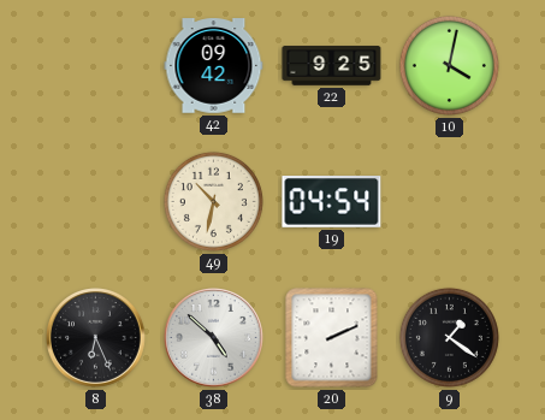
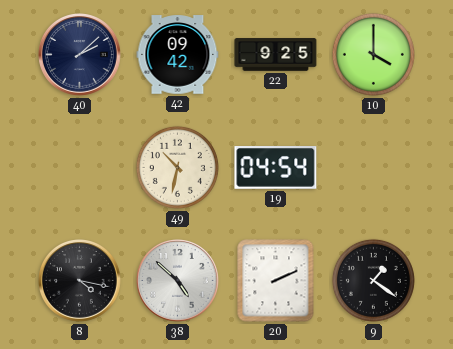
40: none -> 2:08 (80, 55)
10: 4:02 -> 4:00 (373, 54)
8: 6:26 -> 4:17 (80, 281)
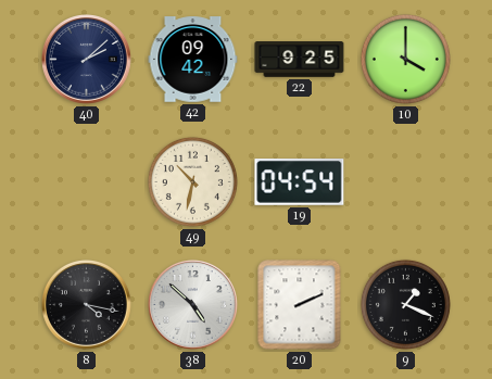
9: 1:21 -> 1:19 (405, 304)
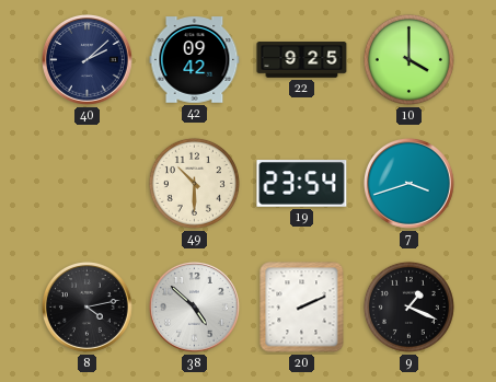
49: 10:32 -> 10:30 (194, 183)
19: 04:54 -> 23:54 (302, 184)
7: none -> 3:42 (410, 184)
8: 4:17 -> 4:13 (88, 308)
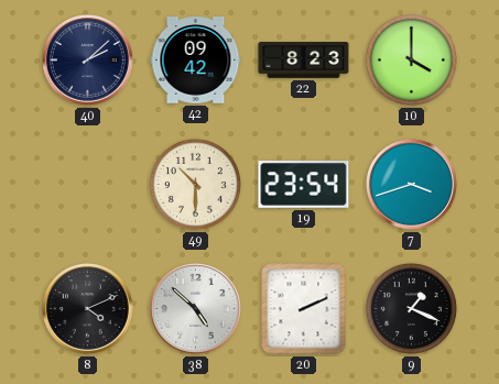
22: 9:25 -> 8:23 (304, 61)
8: 4:13 -> 4:11 (88, 309)
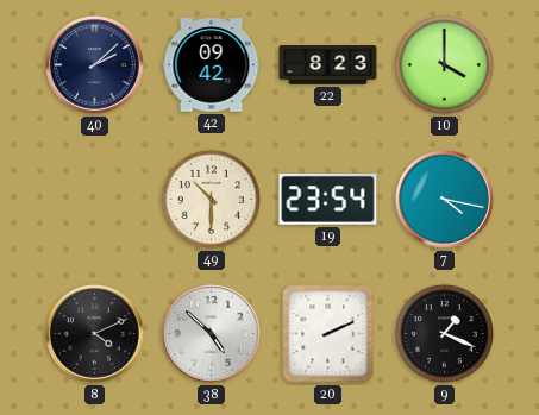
7: 3:42 -> 4:17 (445, 200)
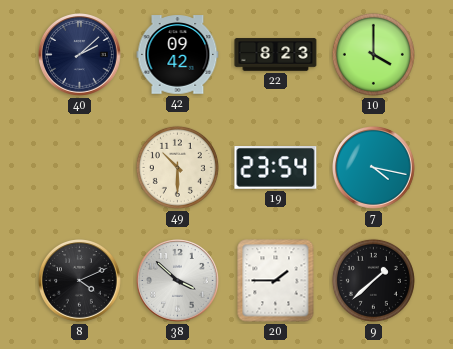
38: 4:52 -> 3:52 (178, 281)
20: 2:11 -> 1:45 (276, 281)
9: 1:19 -> 1:38 (373, 280)
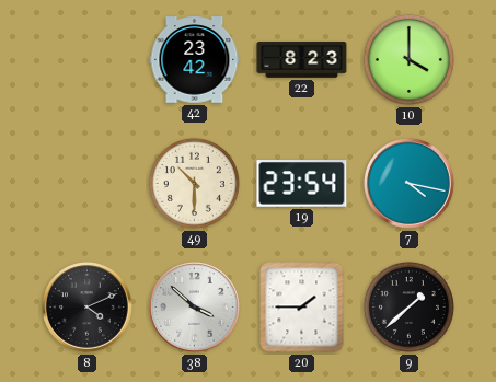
40: 2:08 -> none (80, 55)
42: 09:42 -> 23:42 (195, 60)
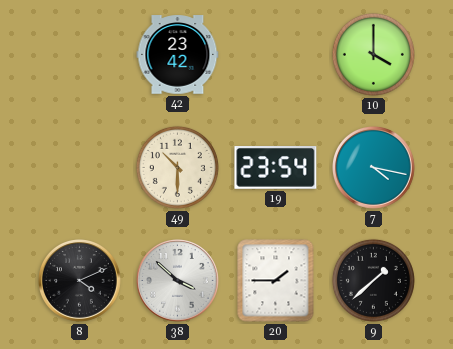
22: 8:23 -> none (302, 60)
